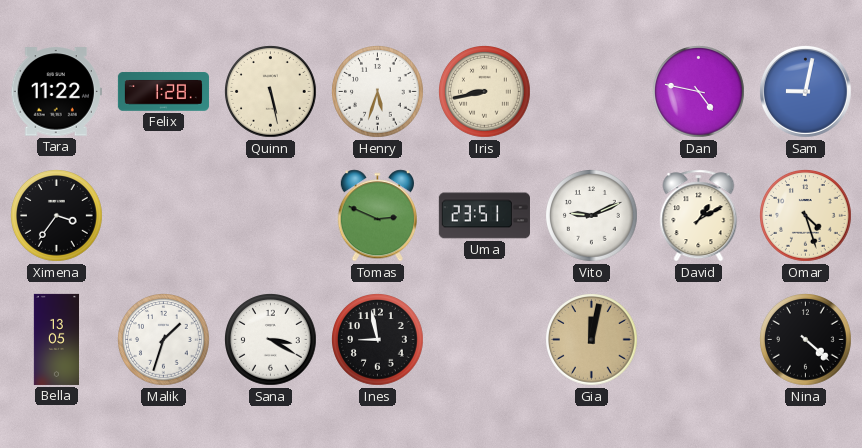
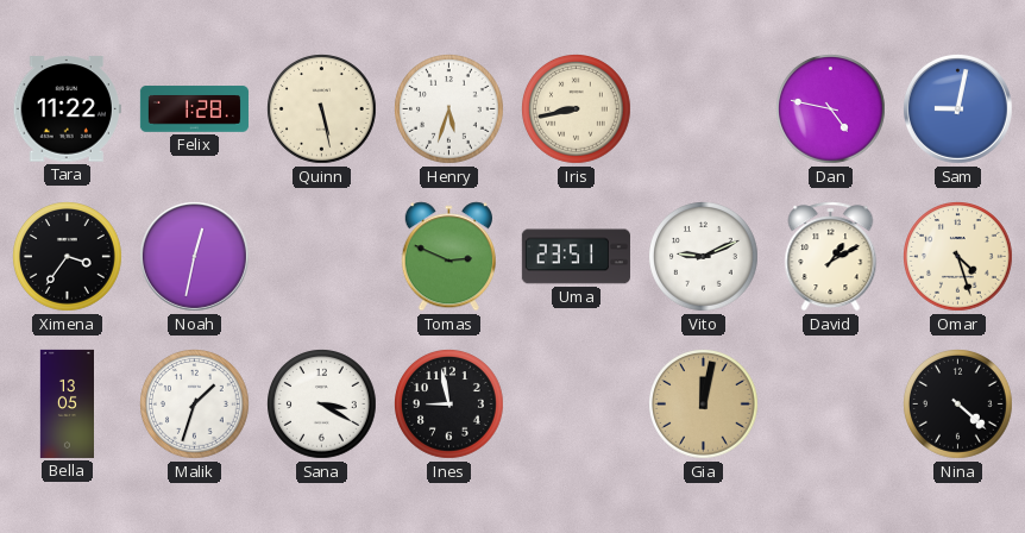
Noah: none -> 12:32 (195, 257)
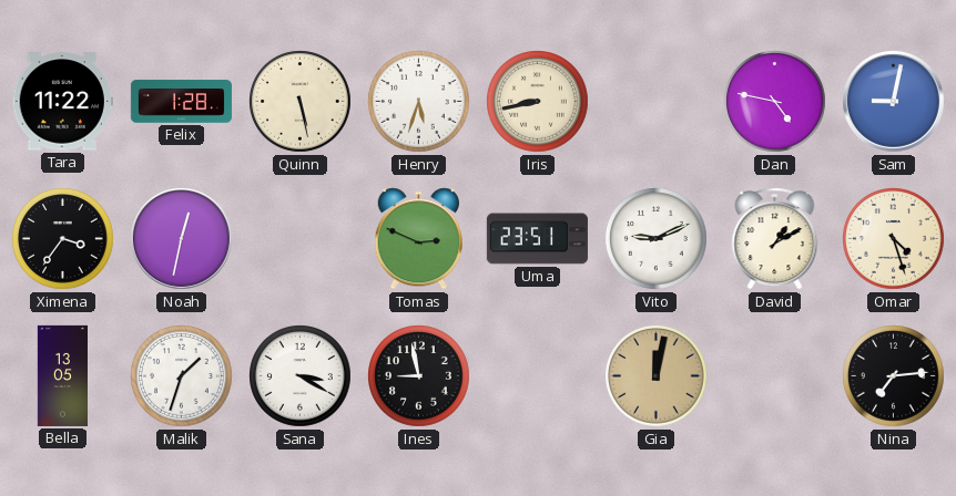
Nina: 4:22 -> 7:14 (894, 376)
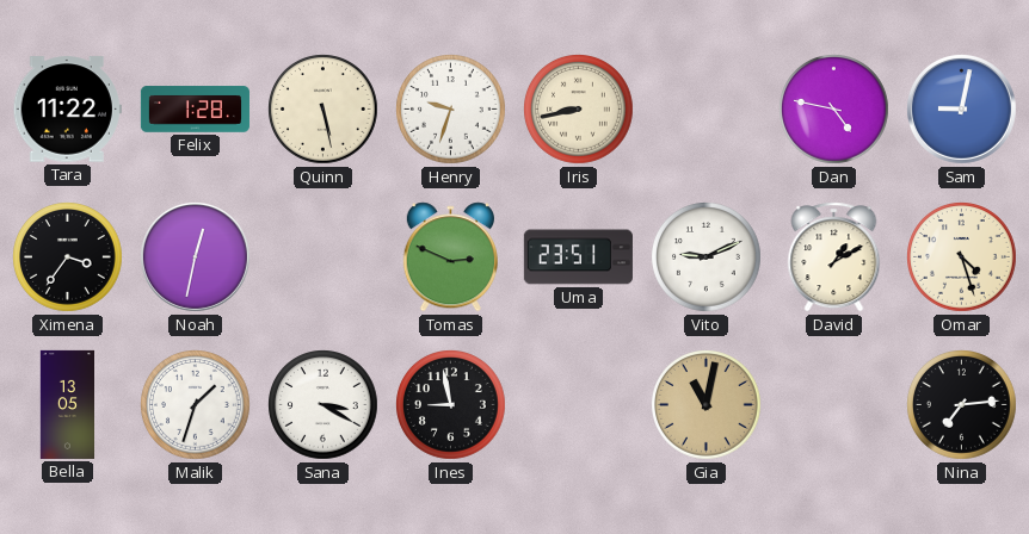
Henry: 5:33 -> 9:33 (451, 110)
Gia: 12:02 -> 11:02 (707, 405)
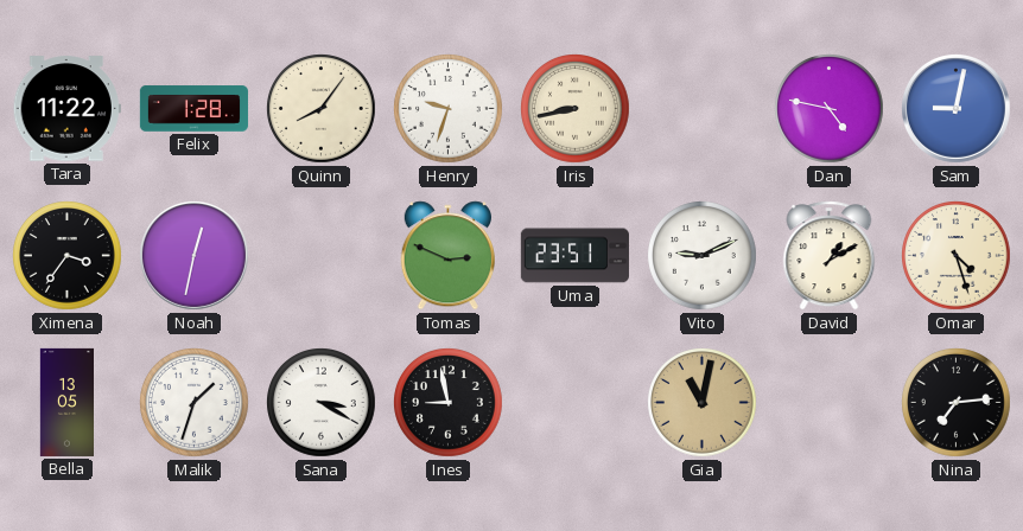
Quinn: 5:28 -> 8:06 (322, 109)
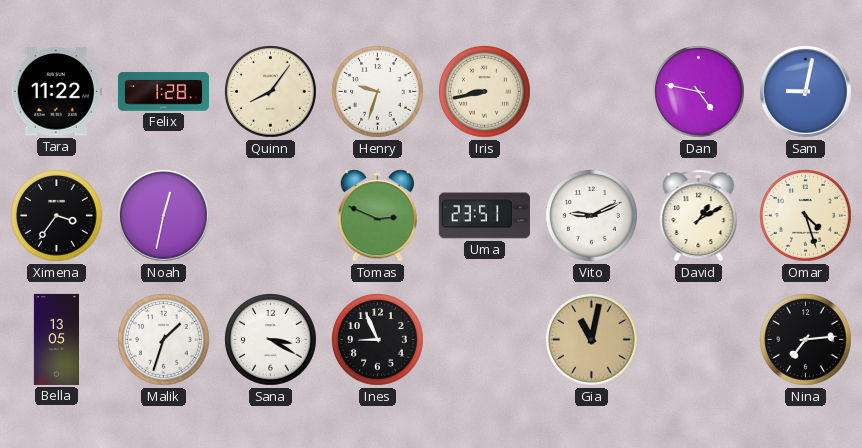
Ines: 8:58 -> 8:56 (378, 340)
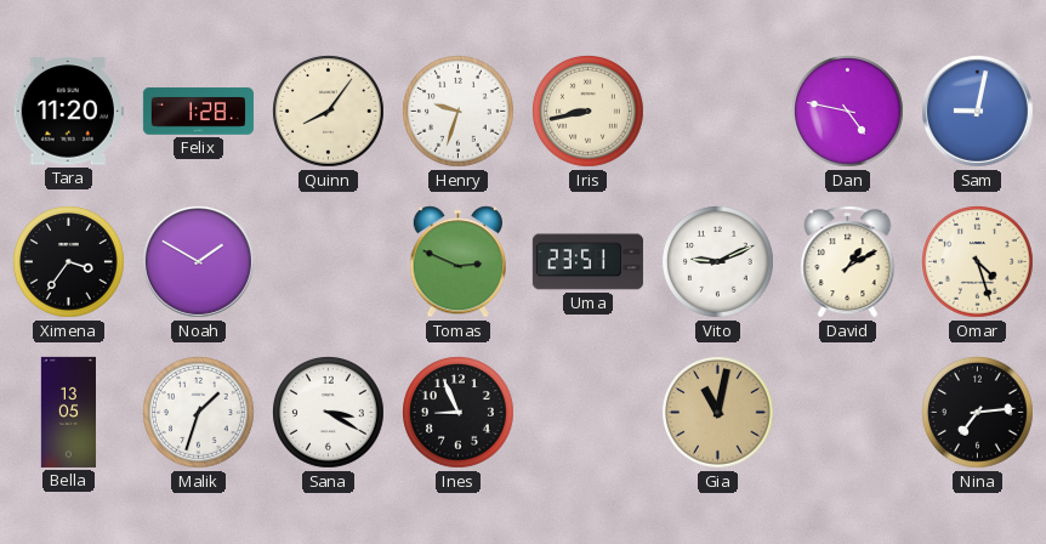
Tara: 11:22 -> 11:20 (68, 112)
Noah: 12:32 -> 1:50 (199, 262)
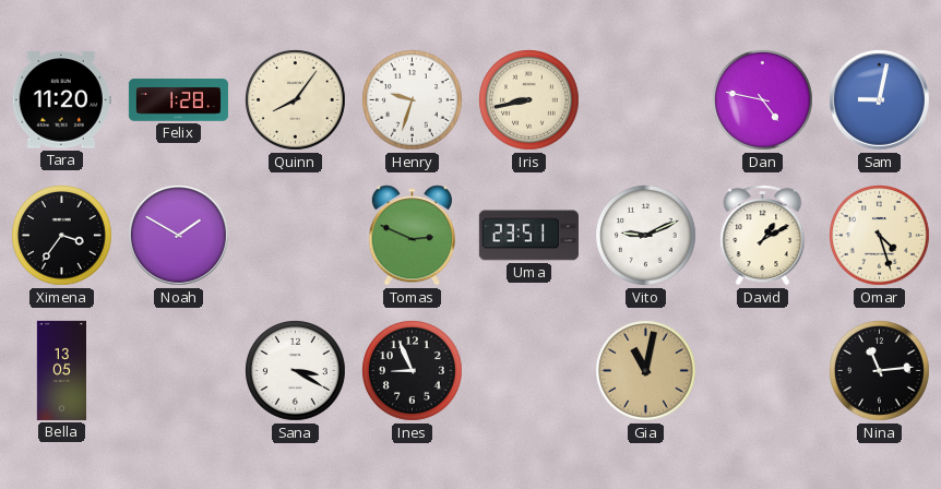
Malik: 1:33 -> none (199, 413)
Nina: 7:14 -> 11:14 (880, 371)
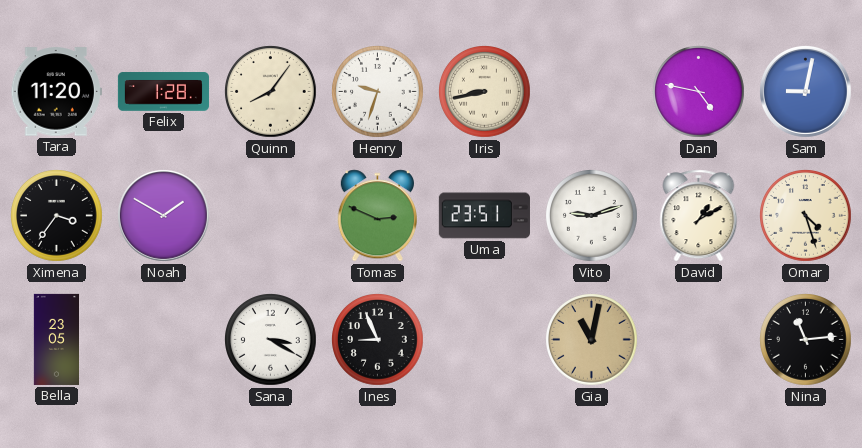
Vito: 9:11 -> 9:12 (592, 216)
Bella: 13:05 -> 23:05 (57, 339)
